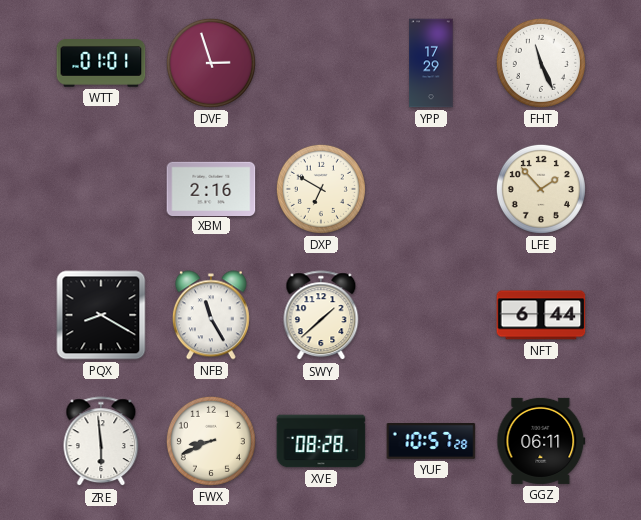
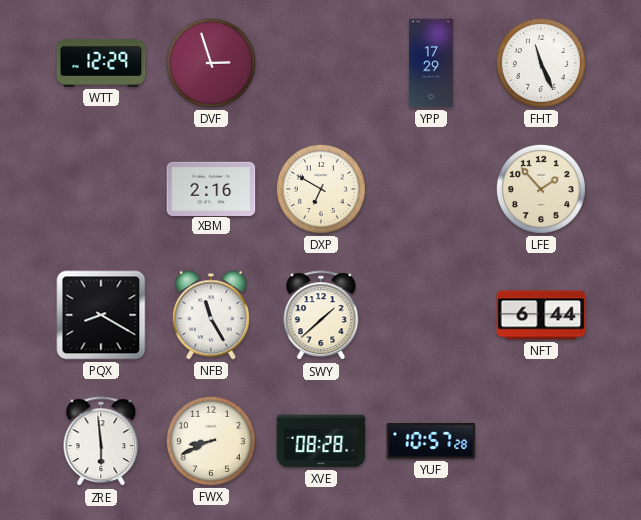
WTT: 01:01 -> 12:29 (101, 64)
GGZ: 06:11 -> none (541, 441)
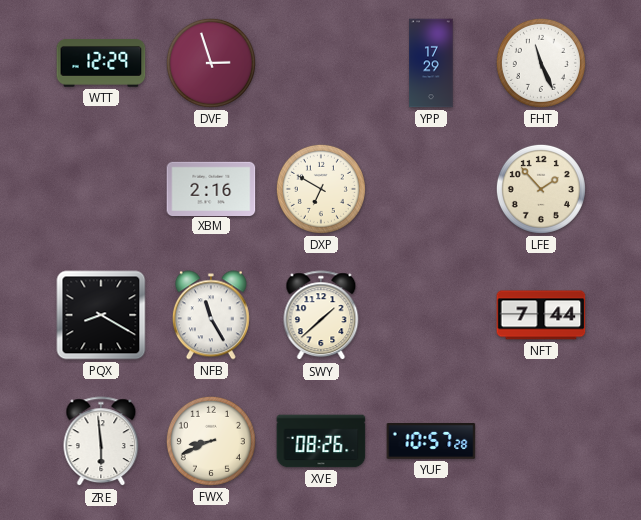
NFT: 6:44 -> 7:44 (541, 315)
XVE: 08:28 -> 08:26 (321, 441)
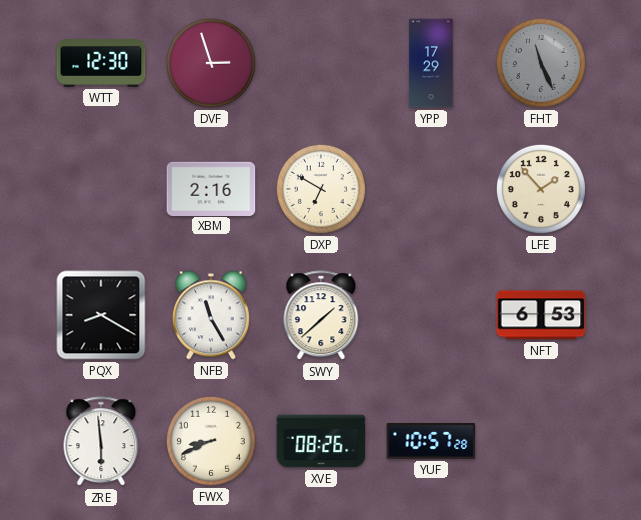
WTT: 12:29 -> 12:30 (101, 64)
FHT dial: white -> grey (541, 63)
NFT: 7:44 -> 6:53 (541, 315)
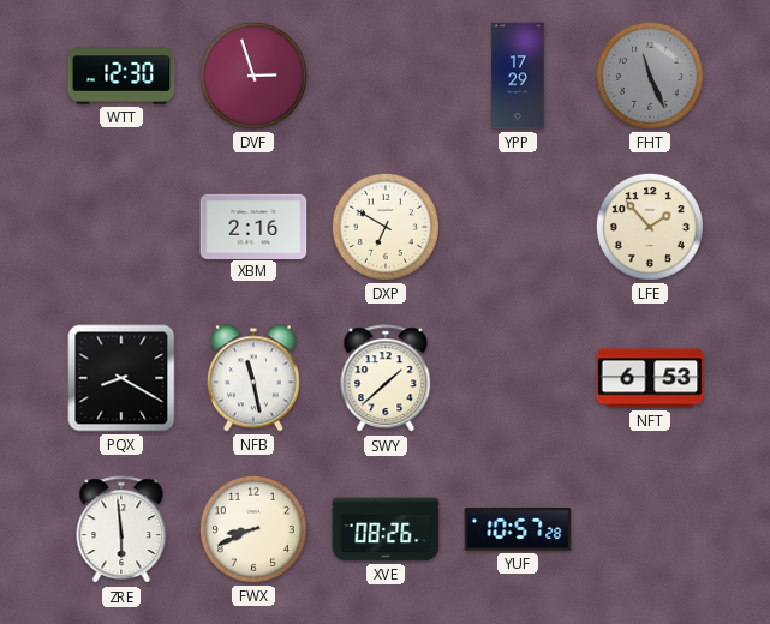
NFB: 11:25 -> 11:28 (253, 378)
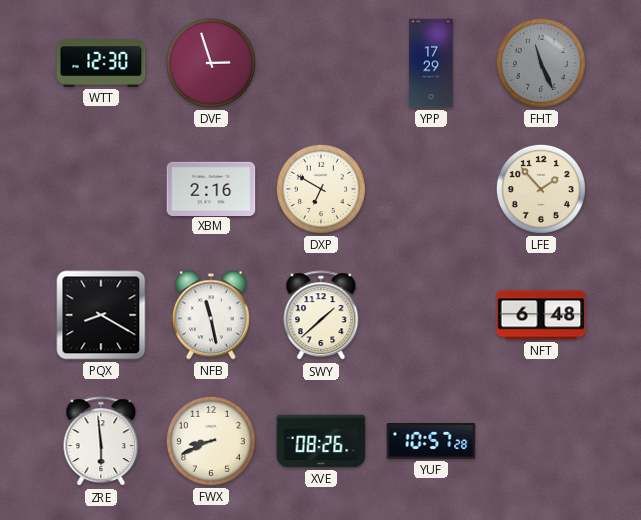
NFT: 6:53 -> 6:48 (541, 315)
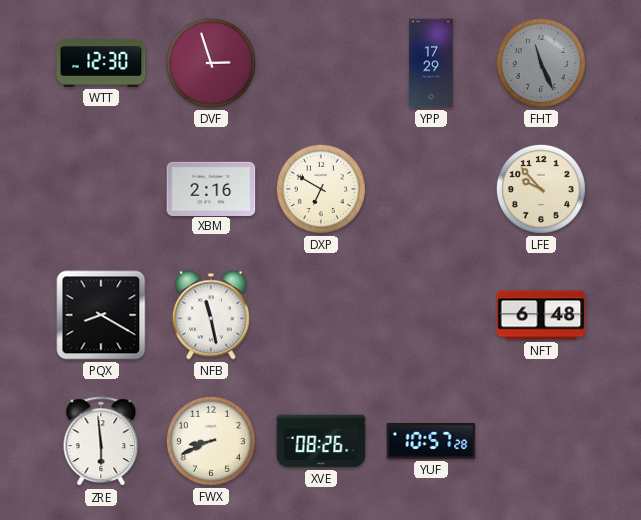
LFE: 1:53 -> 9:53 (541, 189)
SWY: 1:38 -> none (321, 316)
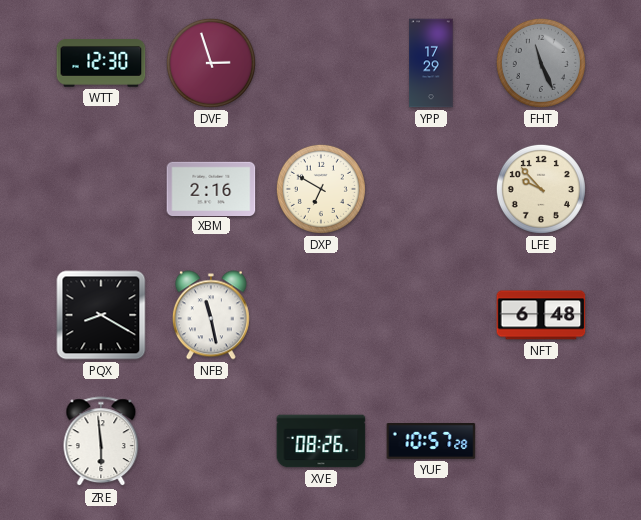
FWX: 8:41 -> none (211, 441)
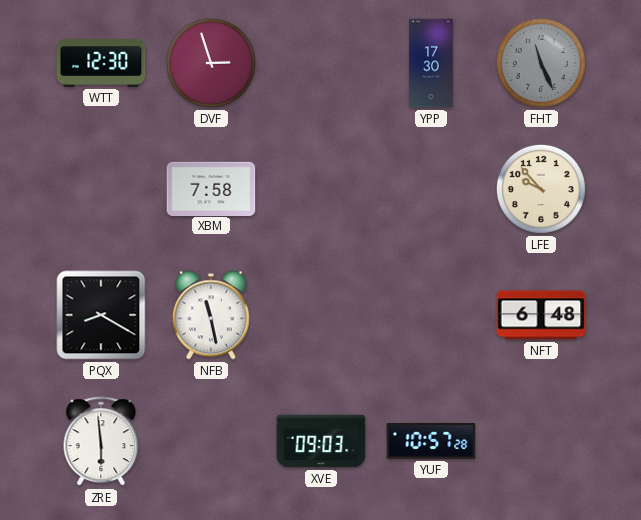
YPP: 17:29 -> 17:30 (431, 63)
XBM: 2:16 -> 7:58 (211, 188)
DXP: 6:50 -> none (321, 189)
XVE: 08:26 -> 09:03 (321, 441)
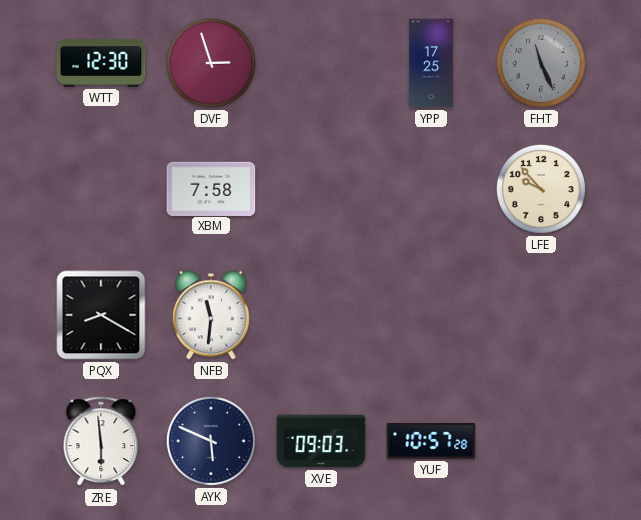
YPP: 17:30 -> 17:25 (431, 63)
NFB: 11:28 -> 11:31 (211, 315)
NFT: 6:48 -> none (541, 315)
AYK: none -> 5:49 (211, 441)
